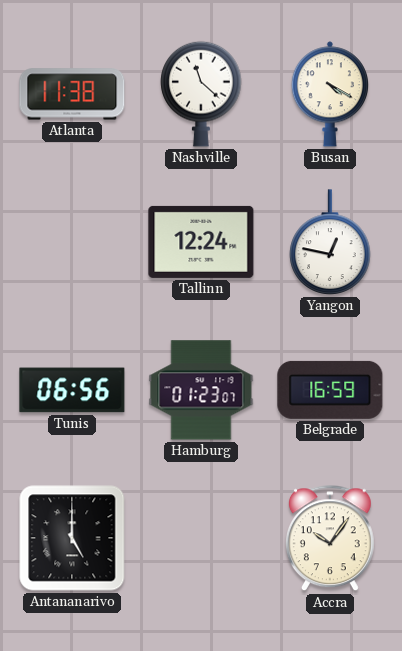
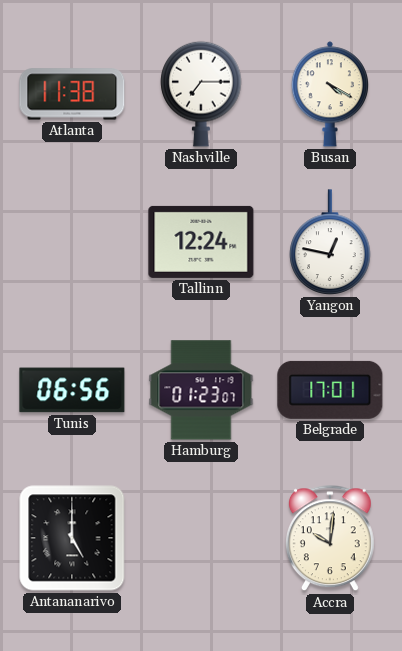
Nashville: 11:22 -> 7:15 (201, 94)
Belgrade: 16:59 -> 17:01 (330, 390)
Accra: 10:06 -> 10:01 (330, 539)
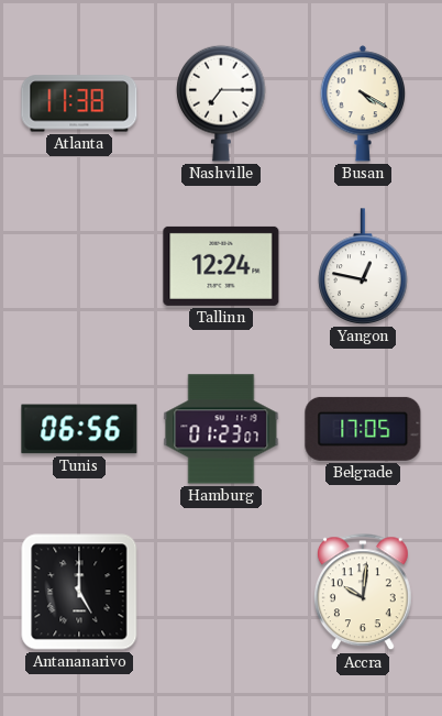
Belgrade: 17:01 -> 17:05 (363, 429)
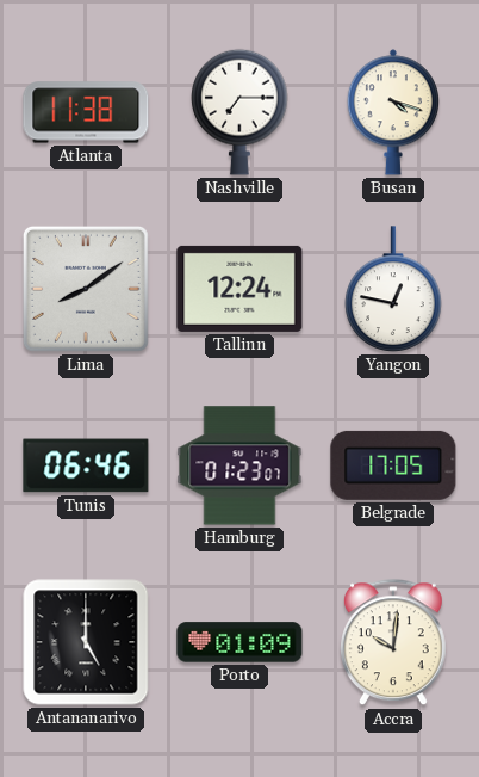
Busan: 4:20 -> 4:18 (392, 112)
Lima: none -> 8:09 (86, 289)
Tunis: 06:56 -> 06:46 (86, 465)
Porto: none -> 01:09 (240, 642)
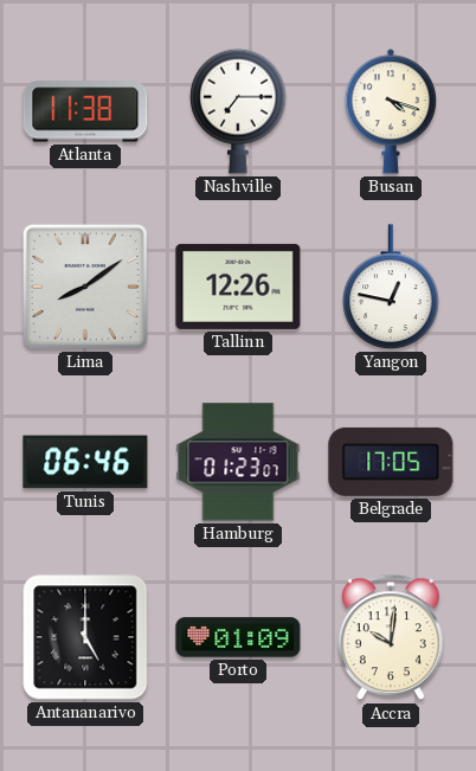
Tallinn: 12:24 -> 12:26 (238, 287)
